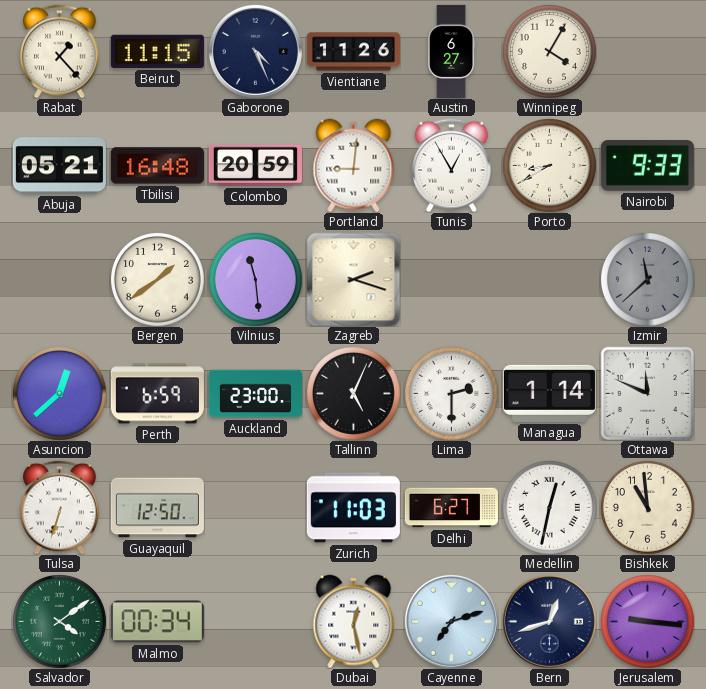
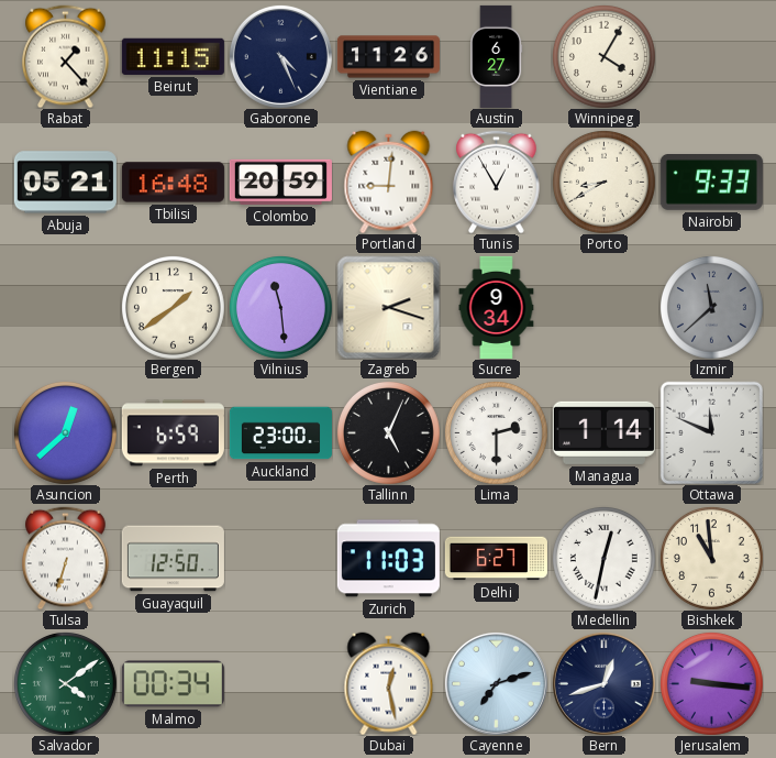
Sucre: none -> 9:34 (497, 307)
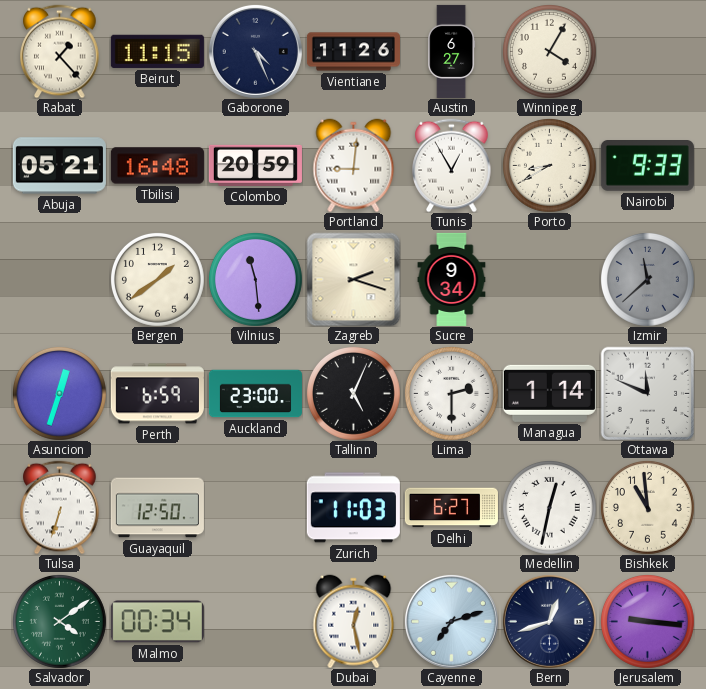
Asuncion: 12:38 -> 12:33 (59, 393)
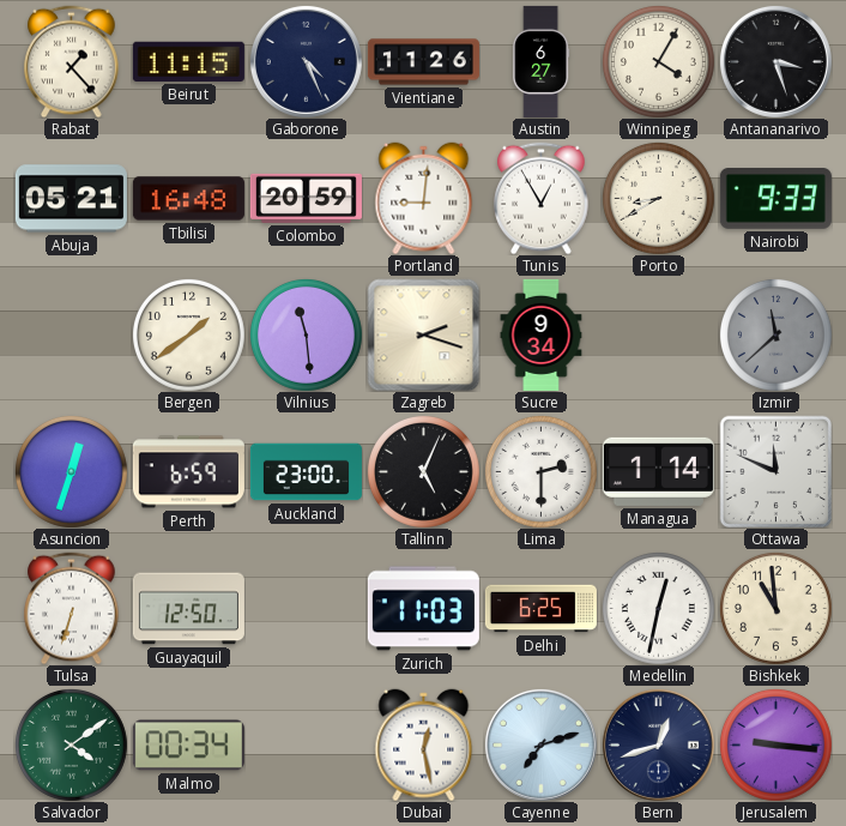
Antananarivo: none -> 3:27 (775, 61)
Delhi: 6:27 -> 6:25 (540, 609)
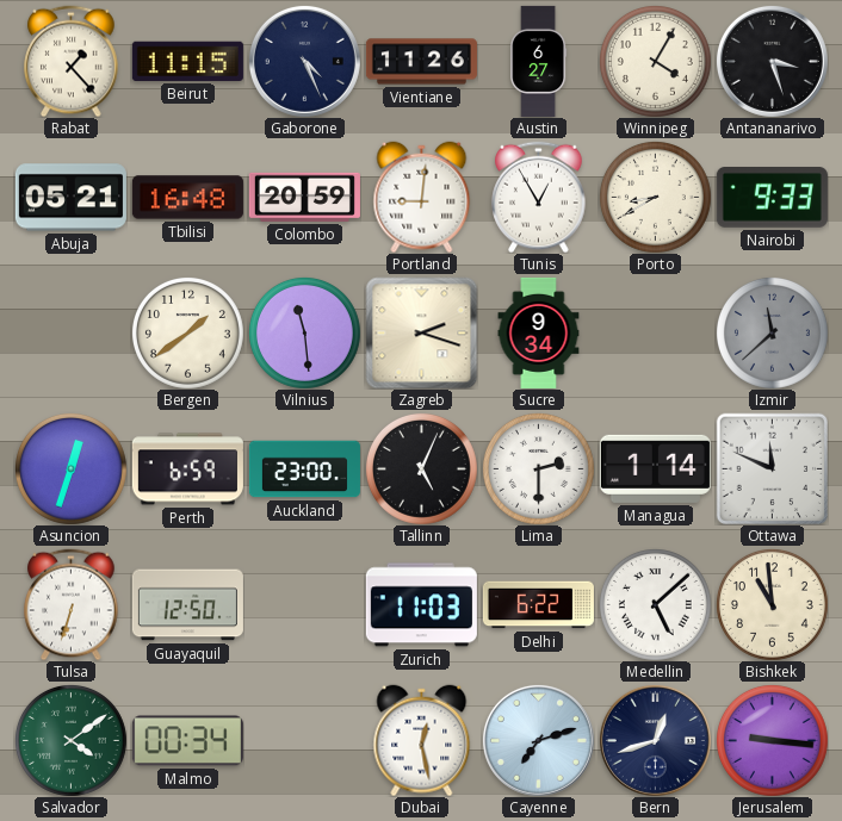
Delhi: 6:25 -> 6:22 (538, 605)
Medellin: 12:32 -> 5:08 (655, 604)
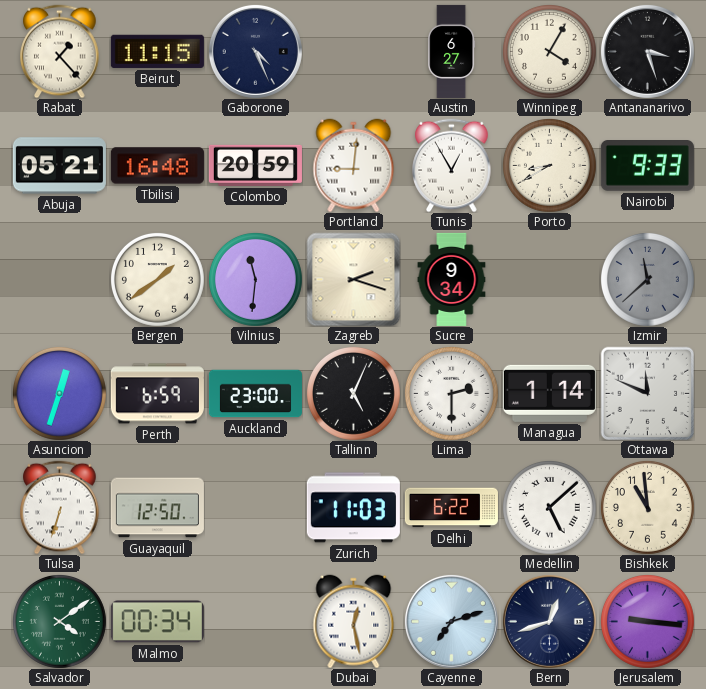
Vientiane: 11:26 -> none (421, 62)
Vilnius: 11:29 -> 11:31 (255, 279)
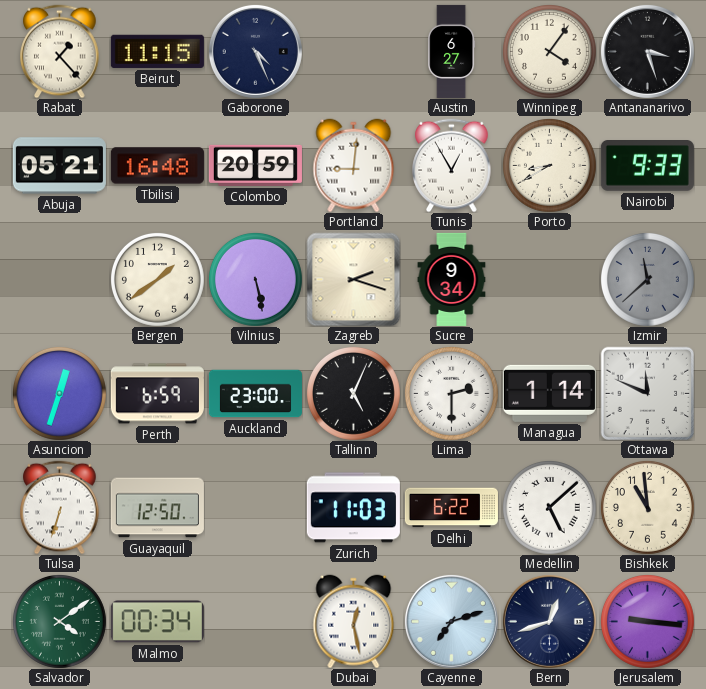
Winnipeg: 4:05 -> 4:06 (549, 51)
Vilnius: 11:31 -> 5:28 (255, 279)
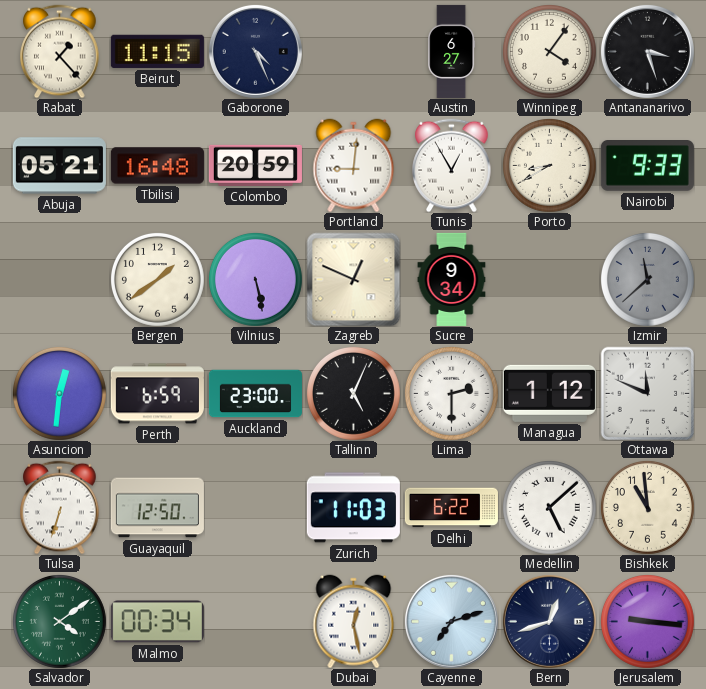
Zagreb: 2:18 -> 12:49 (353, 279)
Asuncion: 12:33 -> 12:31 (59, 393)
Managua: 1:14 -> 1:12 (549, 393)
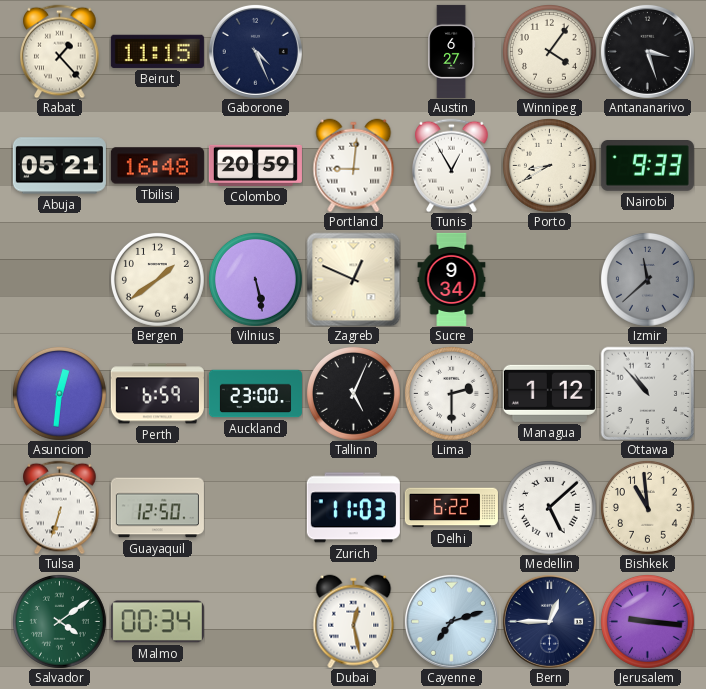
Ottawa: 11:49 -> 10:53 (647, 393)
Bern: 12:42 -> 12:45 (549, 621)
